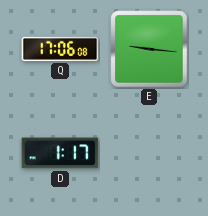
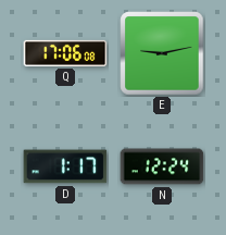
E: 9:16 -> 9:13 (162, 53)
N: none -> 12:24 (162, 166)
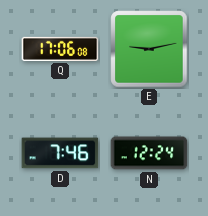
D: 1:17 -> 7:46 (60, 153)
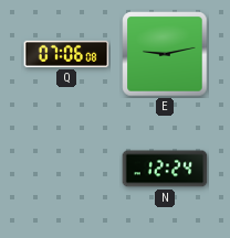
Q: 17:06 -> 07:06 (66, 54)
D: 7:46 -> none (60, 153)
